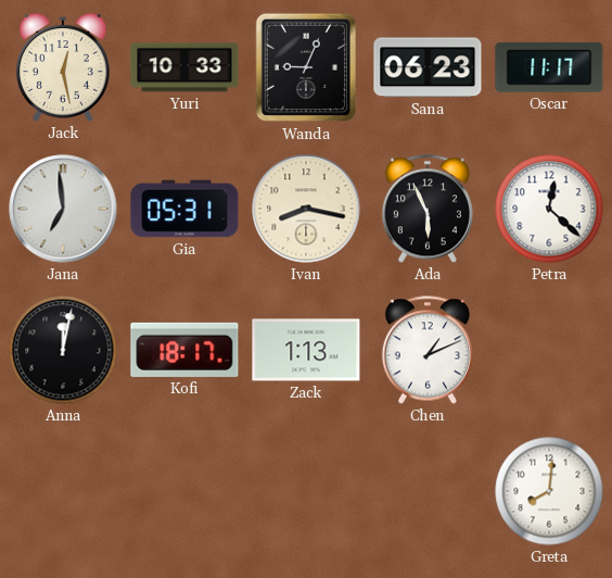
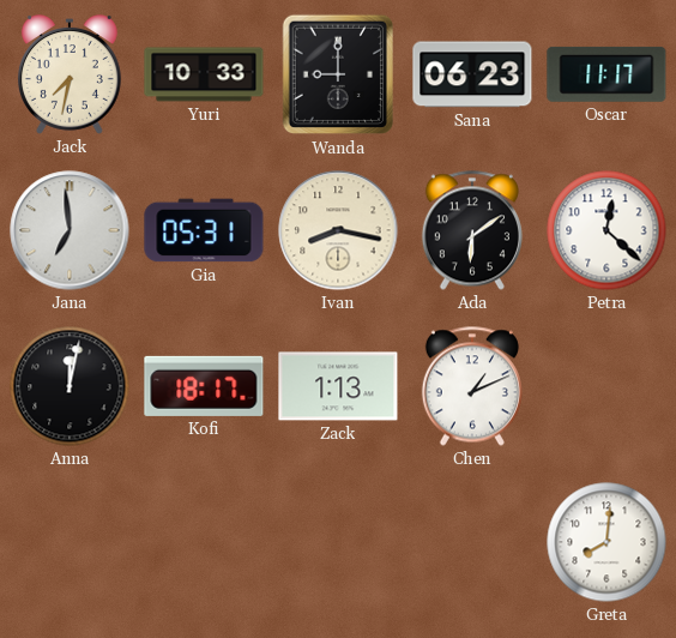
Jack: 12:28 -> 7:32 (70, 74)
Wanda: 9:04 -> 9:00 (337, 74)
Ada: 5:56 -> 6:09 (472, 230)
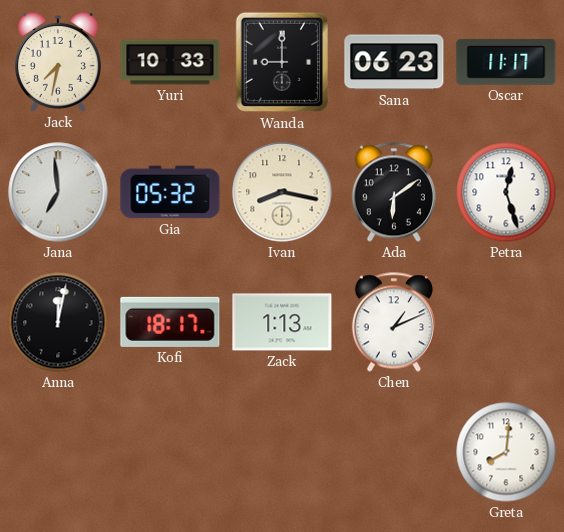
Gia: 05:31 -> 05:32 (170, 192)
Petra: 12:22 -> 12:27 (506, 192)
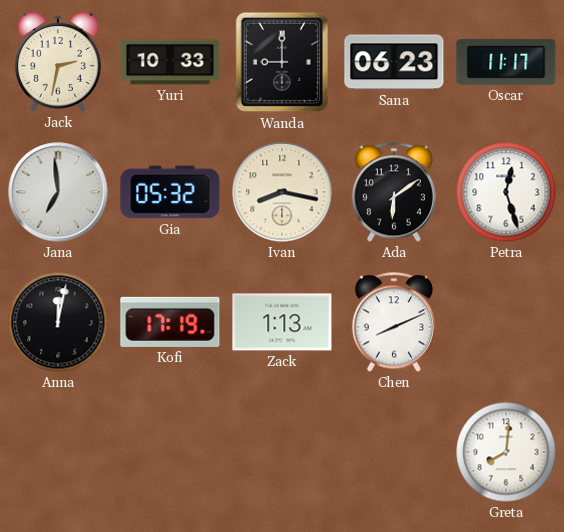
Jack: 7:32 -> 2:32 (58, 62)
Kofi: 18:17 -> 17:19 (170, 322)
Chen: 1:11 -> 8:11 (394, 322)
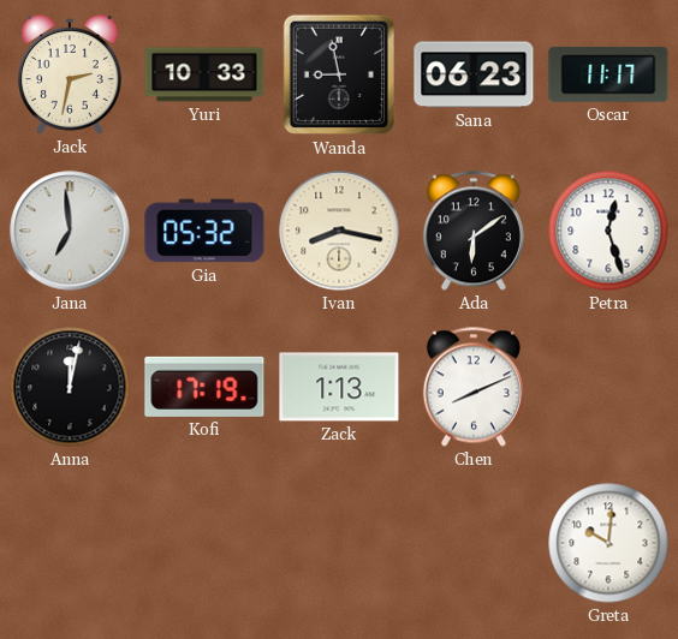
Wanda: 9:00 -> 8:58 (338, 74)
Greta: 8:01 -> 10:01 (608, 543)
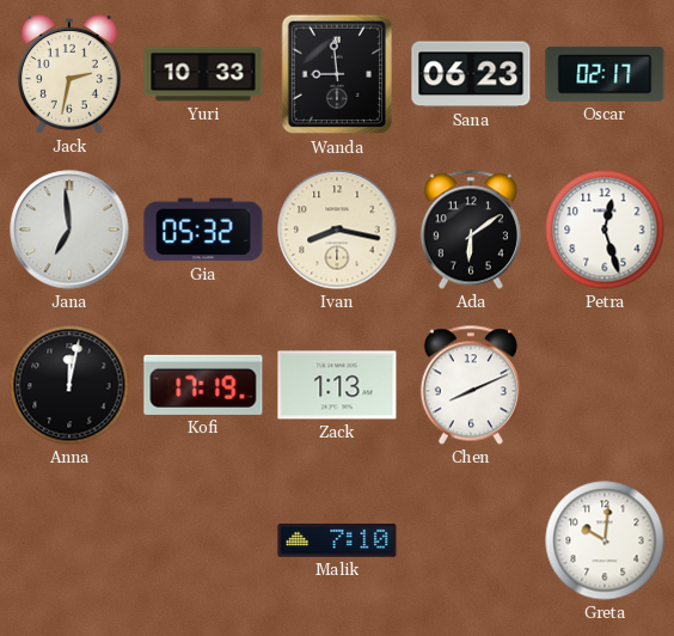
Wanda: 8:58 -> 8:59 (336, 74)
Oscar: 11:17 -> 02:17 (605, 74)
Malik: none -> 7:10 (337, 540)
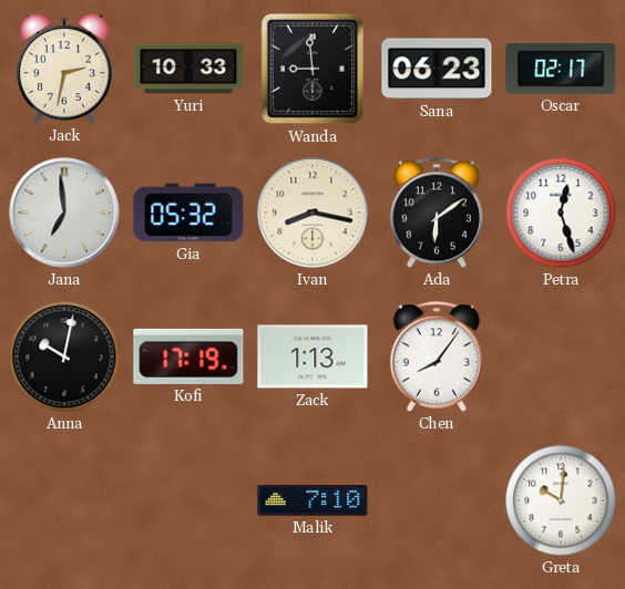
Anna: 12:02 -> 10:02 (64, 356)
Chen: 8:11 -> 8:06 (437, 356)
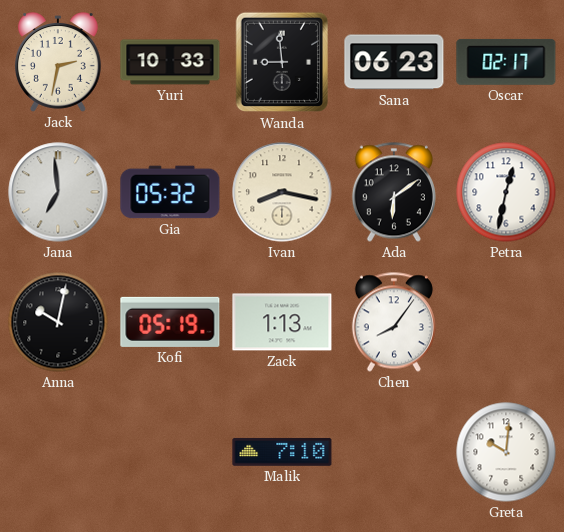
Petra: 12:27 -> 12:32 (506, 192)
Kofi: 17:19 -> 05:19 (170, 322)
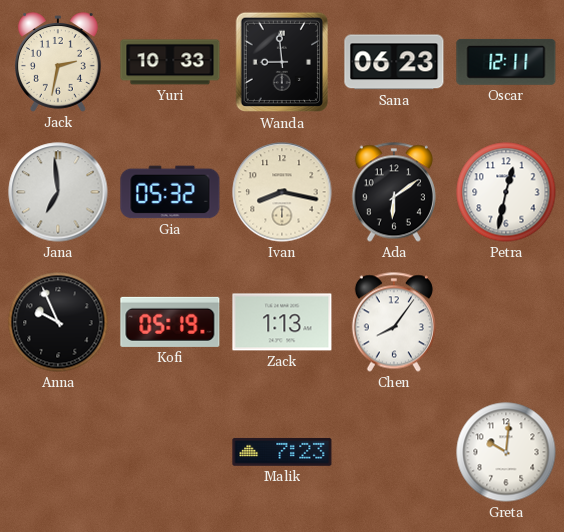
Oscar: 02:17 -> 12:11 (506, 62)
Anna: 10:02 -> 9:56 (58, 322)
Malik: 7:10 -> 7:23 (282, 452)
